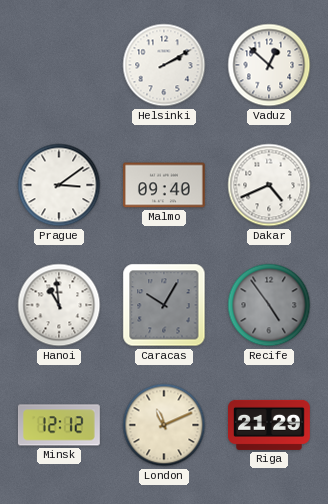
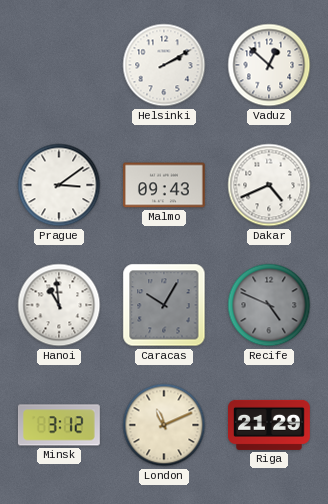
Malmo: 09:40 -> 09:43 (164, 185)
Recife: 4:54 -> 4:49 (269, 305)
Minsk: 12:12 -> 3:12 (59, 425)
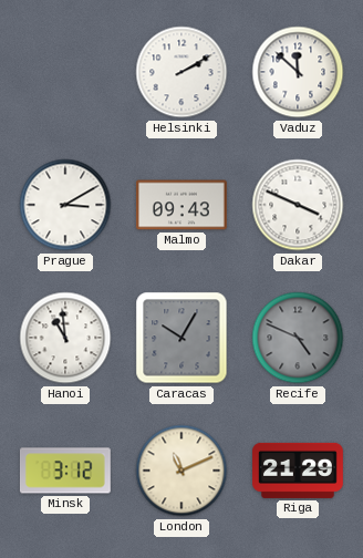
Vaduz: 12:52 -> 11:52 (298, 72)
Prague: 3:09 -> 3:10 (65, 205)
Dakar: 4:41 -> 3:49 (298, 205)
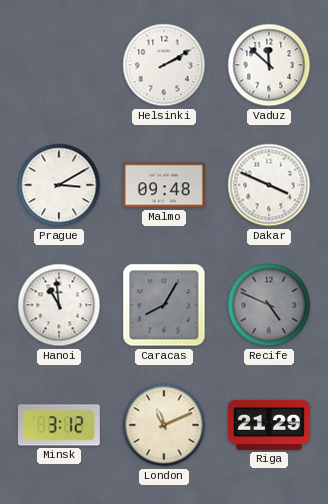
Malmo: 09:43 -> 09:48 (164, 185)
Caracas: 10:05 -> 8:05 (164, 305)
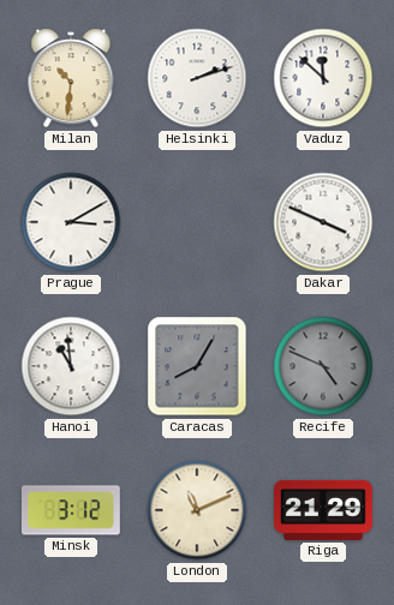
Milan: none -> 10:31 (71, 78)
Helsinki: 2:10 -> 2:12 (197, 78)
Malmo: 09:48 -> none (164, 185)
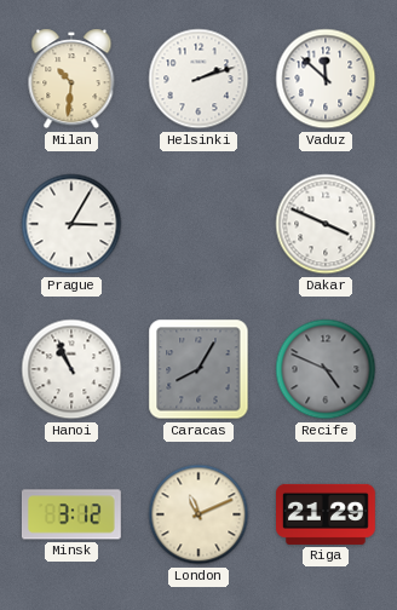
Prague: 3:10 -> 3:05 (71, 224)
Hanoi: 10:59 -> 10:56 (71, 369)
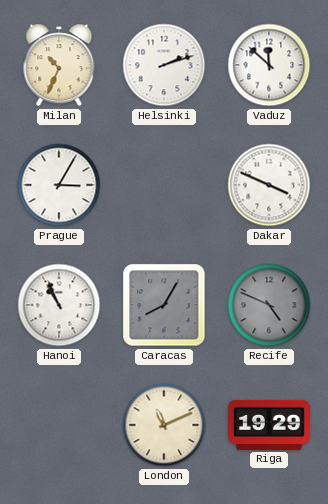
Milan: 10:31 -> 10:34 (59, 65)
Minsk: 3:12 -> none (71, 514)
Riga: 21:29 -> 19:29 (270, 425)
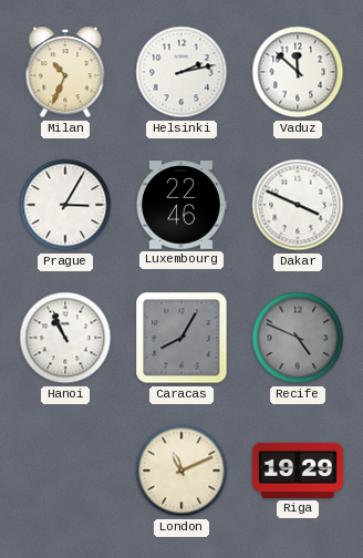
Helsinki: 2:12 -> 2:13 (181, 72)
Luxembourg: none -> 22:46 (181, 205)
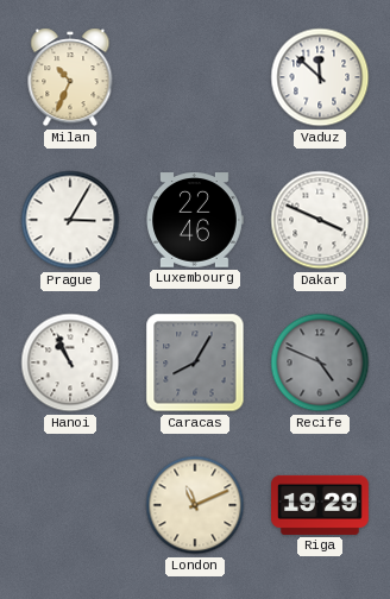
Helsinki: 2:13 -> none (181, 72)
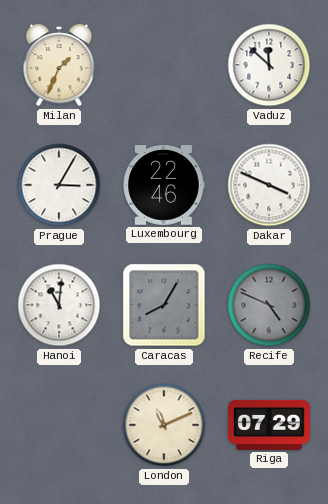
Milan: 10:34 -> 1:34 (59, 65)
Hanoi: 10:56 -> 11:01 (59, 305)
Riga: 19:29 -> 07:29 (270, 425)
